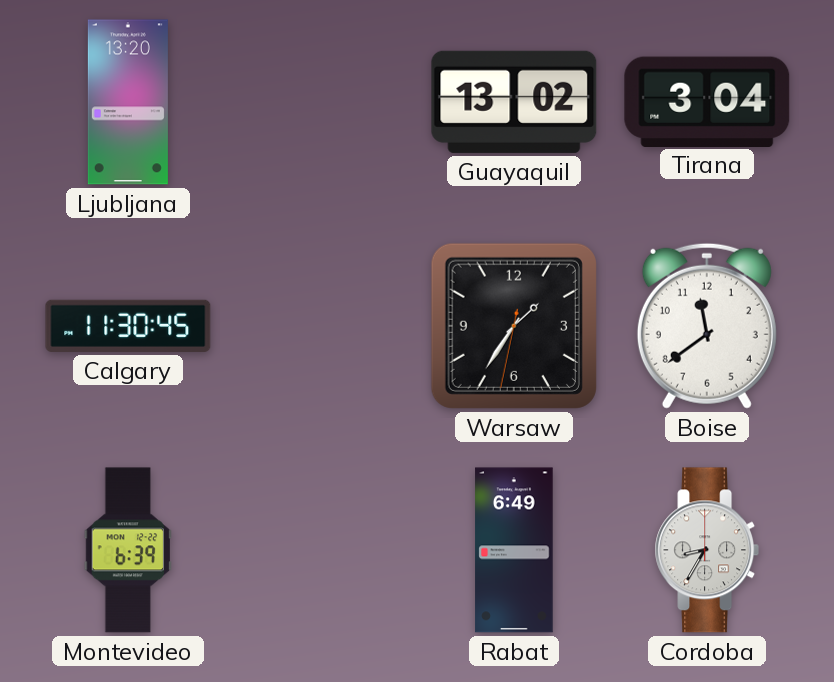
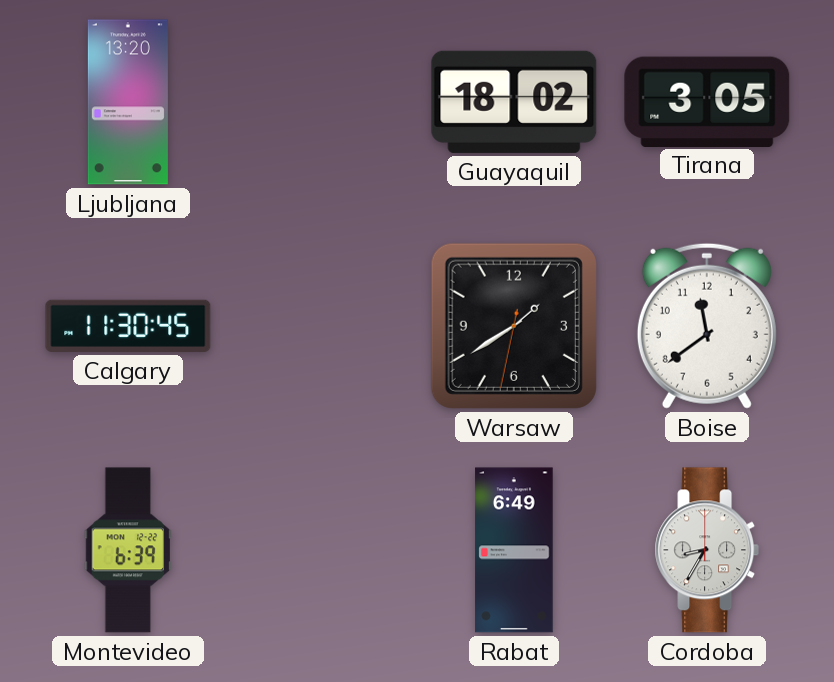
Guayaquil: 13:02 -> 18:02 (514, 102)
Tirana: 3:04 -> 3:05 (707, 101)
Warsaw: 1:35 -> 1:39 (514, 326)
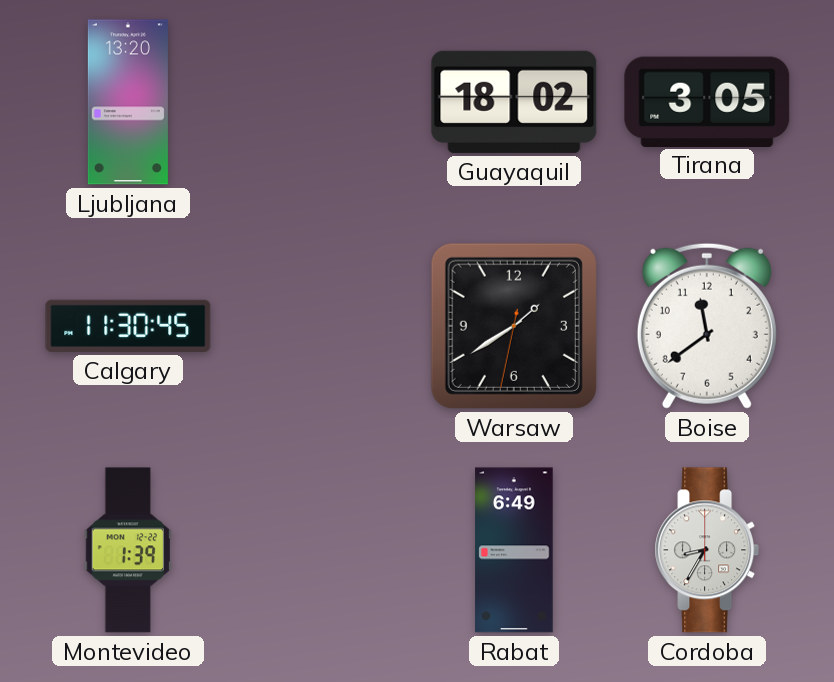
Montevideo: 6:39 -> 1:39 (127, 550)
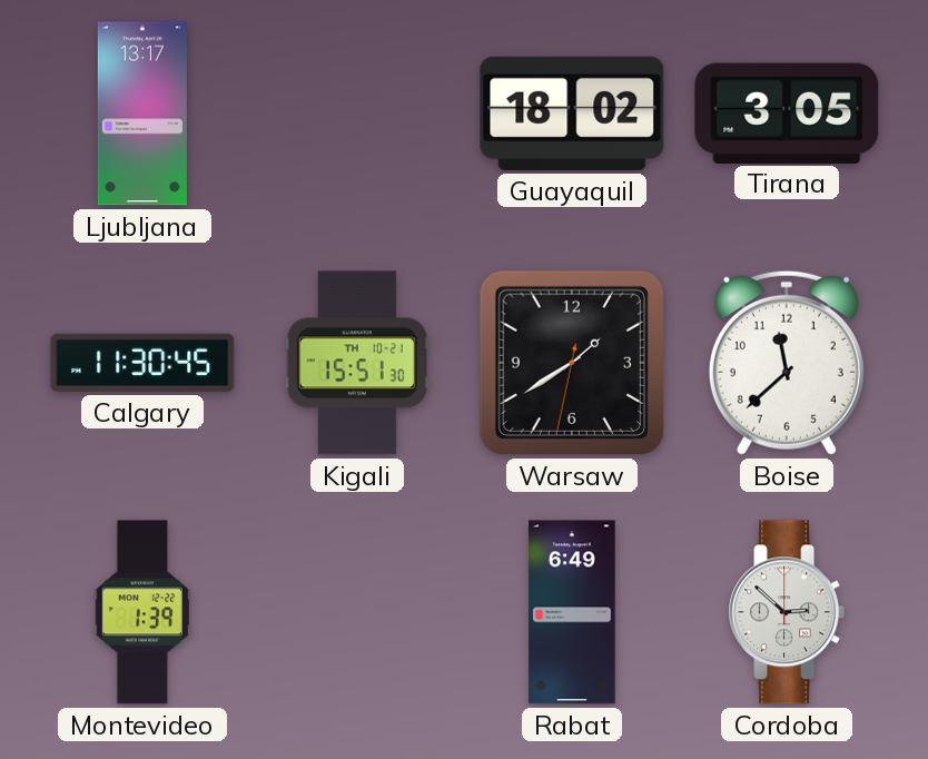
Ljubljana: 13:20 -> 13:17 (142, 114)
Kigali: none -> 15:51 (357, 363)
Boise: 11:39 -> 11:38 (787, 363)
Cordoba: 8:35 -> 2:52 (787, 612)
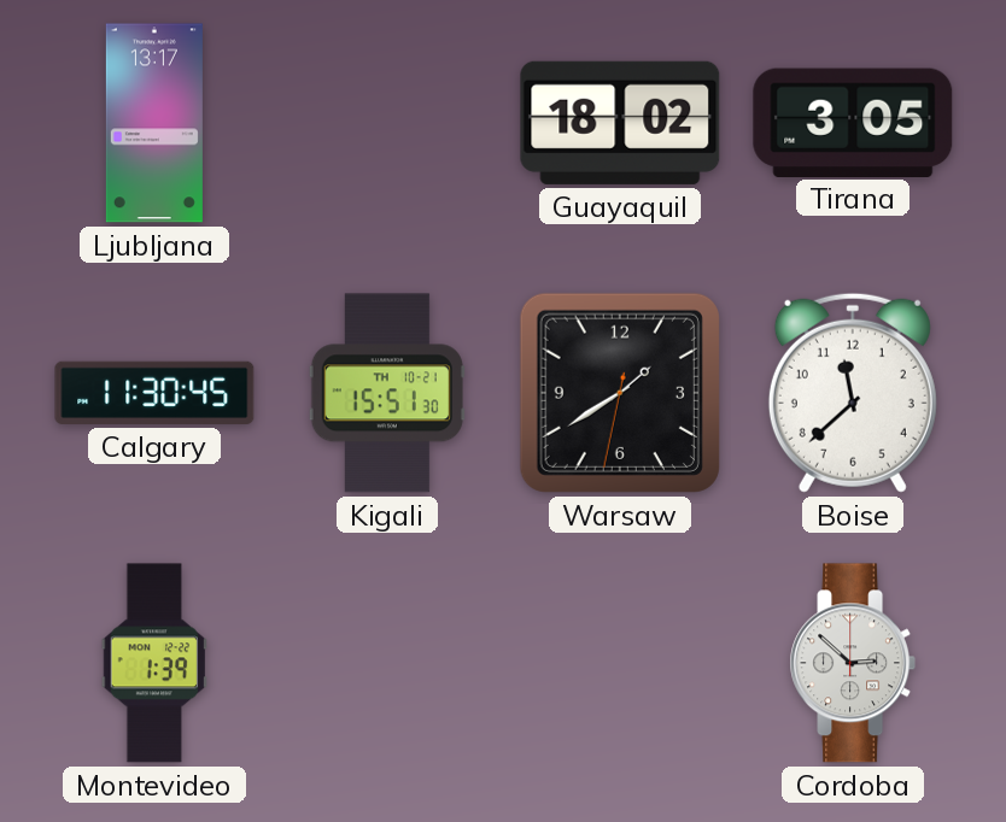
Rabat: 6:49 -> none (572, 612)
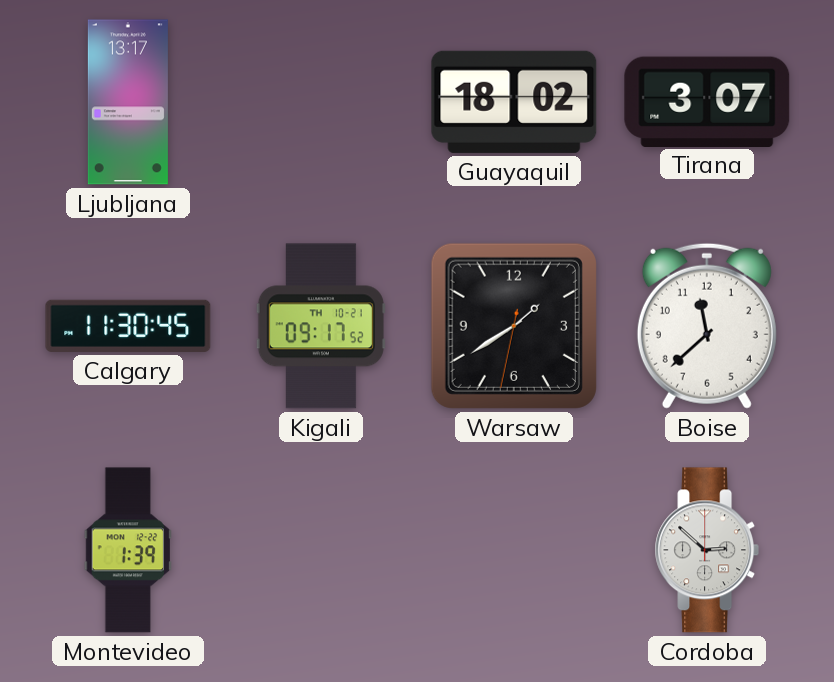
Tirana: 3:05 -> 3:07 (707, 101)
Kigali: 15:51 -> 09:17 (321, 326)
